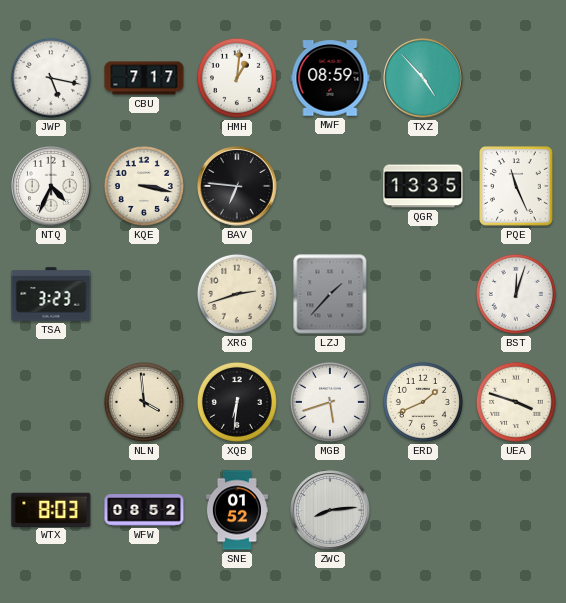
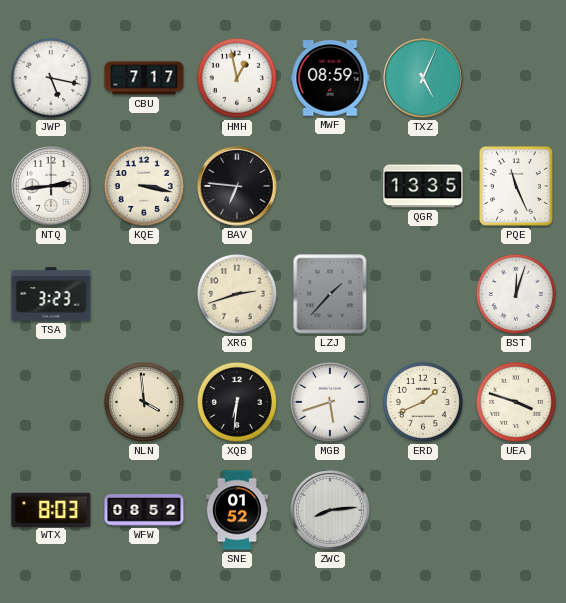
HMH: 1:01 -> 12:58 (237, 78)
TXZ: 4:53 -> 5:04 (423, 78)
NTQ: 4:34 -> 2:44 (51, 186)
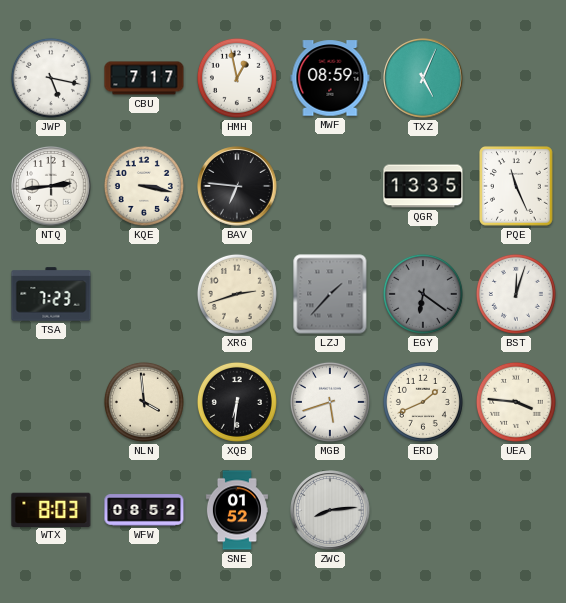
TSA: 3:23 -> 7:23 (51, 294)
EGY: none -> 6:21 (423, 294)
UEA: 3:48 -> 3:46 (516, 402)
